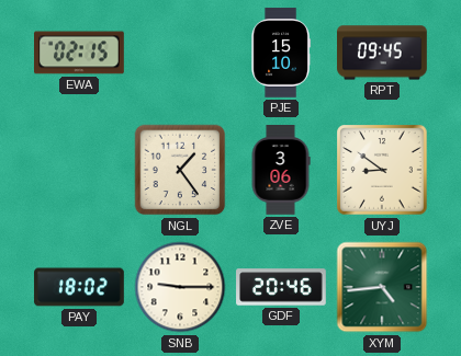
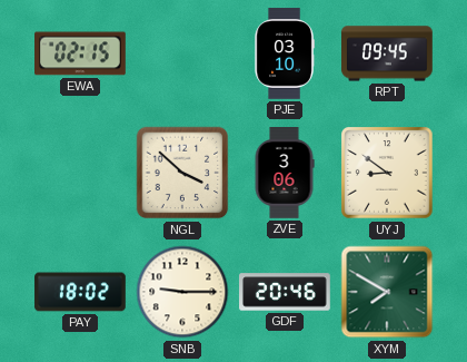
PJE: 15:10 -> 03:10 (285, 53)
NGL: 1:24 -> 3:52 (182, 173)
XYM: 4:44 -> 7:50 (387, 292)
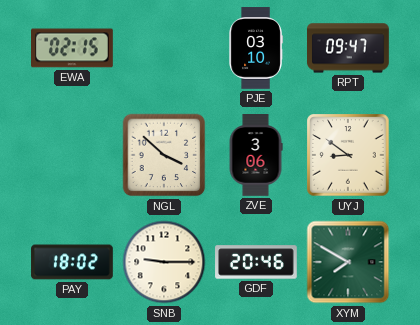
RPT: 09:45 -> 09:47 (348, 48)
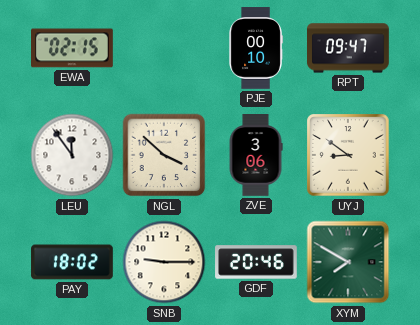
PJE: 03:10 -> 00:10 (256, 48)
LEU: none -> 11:54 (72, 155)
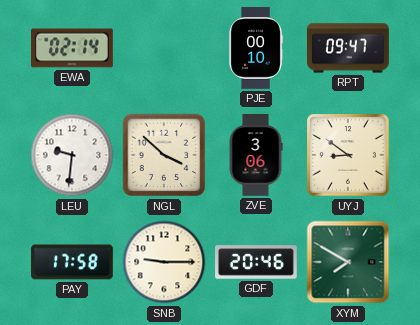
EWA: 02:15 -> 02:14 (73, 48)
LEU: 11:54 -> 9:31 (72, 155)
PAY: 18:02 -> 17:58 (72, 262)
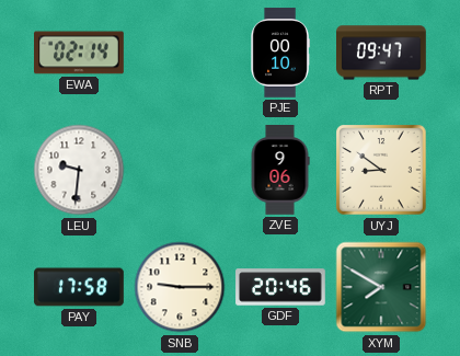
NGL: 3:52 -> none (164, 155)
ZVE: 3:06 -> 9:06 (280, 170)
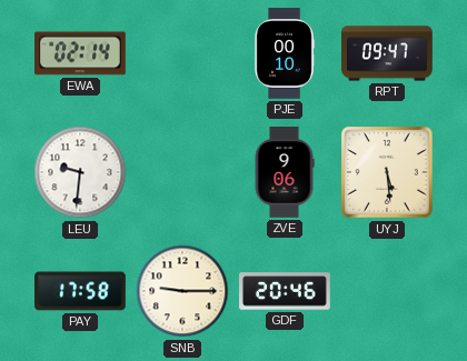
UYJ: 8:51 -> 5:29 (387, 172)
XYM: 7:50 -> none (381, 287)
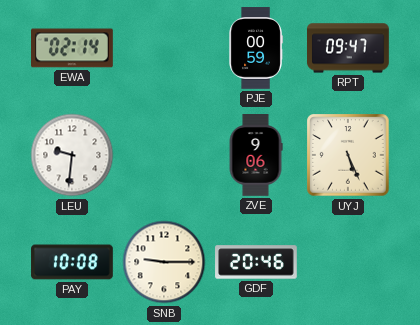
PJE: 00:10 -> 00:59 (256, 48)
UYJ: 5:29 -> 5:26 (348, 155)
PAY: 17:58 -> 10:08 (72, 262)
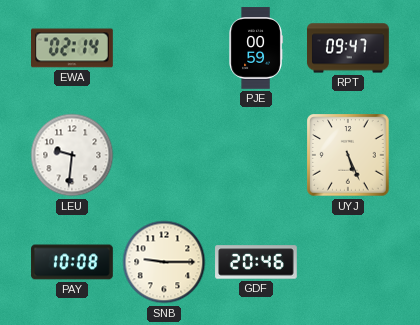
ZVE: 9:06 -> none (256, 155)
